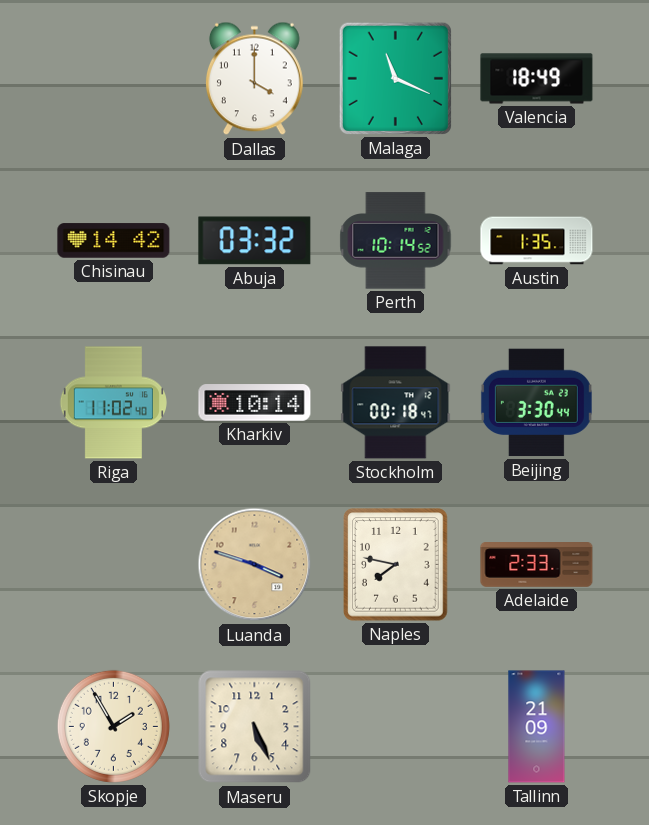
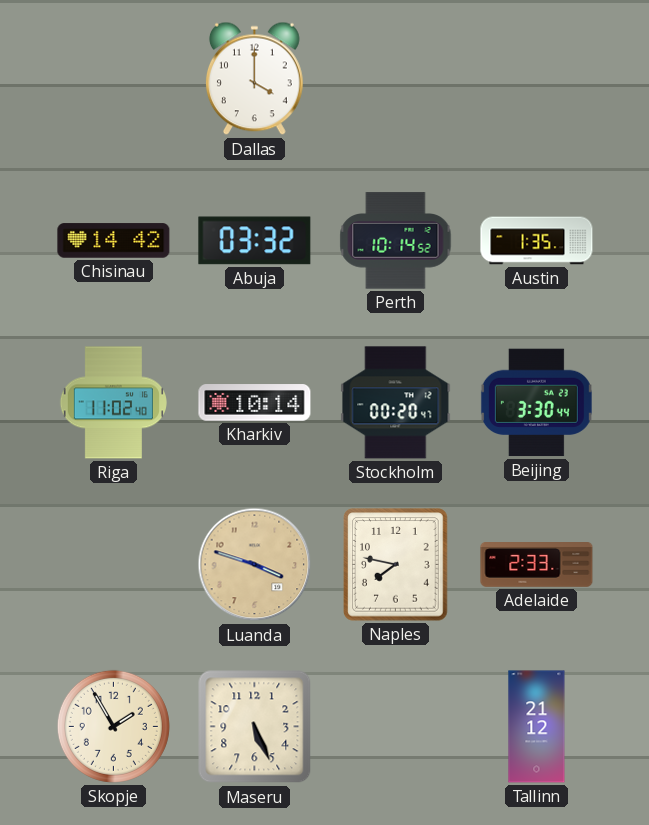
Malaga: 11:19 -> none (395, 78)
Valencia: 18:49 -> none (537, 79)
Stockholm: 00:18 -> 00:20 (396, 403)
Tallinn: 21:09 -> 21:12 (537, 727)
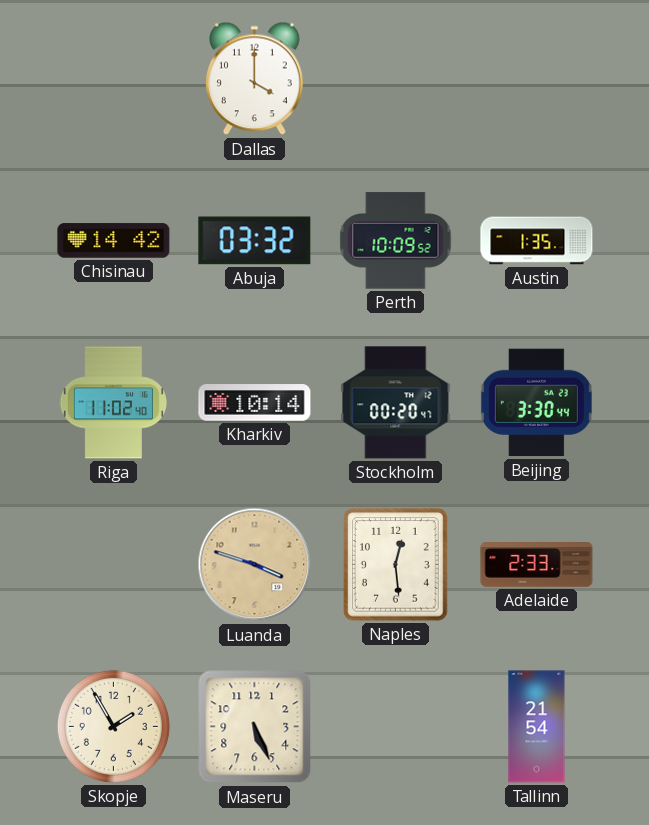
Perth: 10:14 -> 10:09 (396, 241)
Naples: 7:47 -> 12:29 (396, 565)
Tallinn: 21:12 -> 21:54 (537, 727)
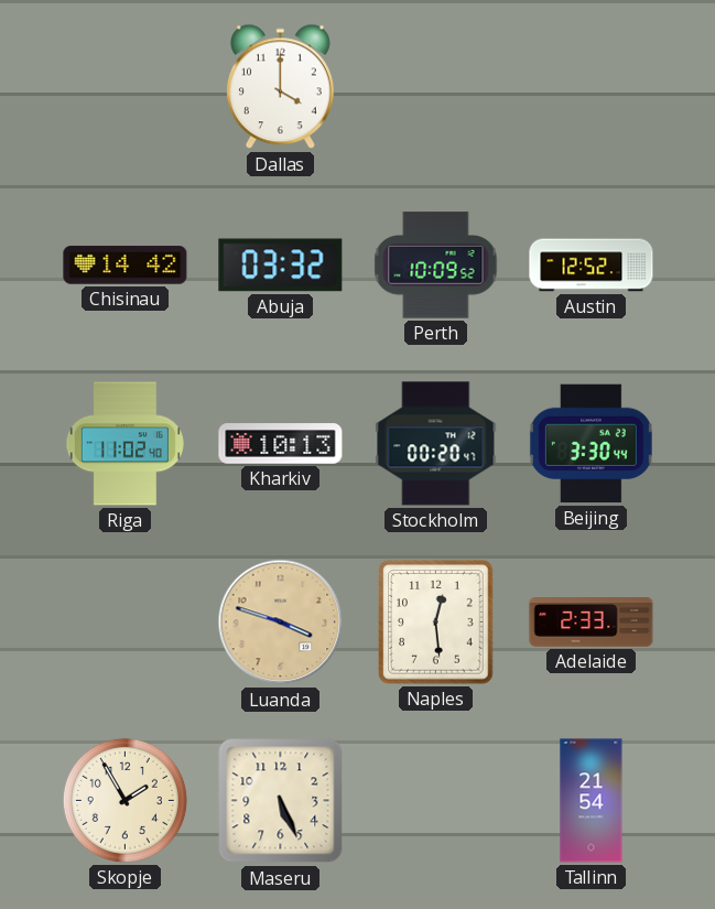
Austin: 1:35 -> 12:52 (592, 266)
Kharkiv: 10:14 -> 10:13 (281, 444)
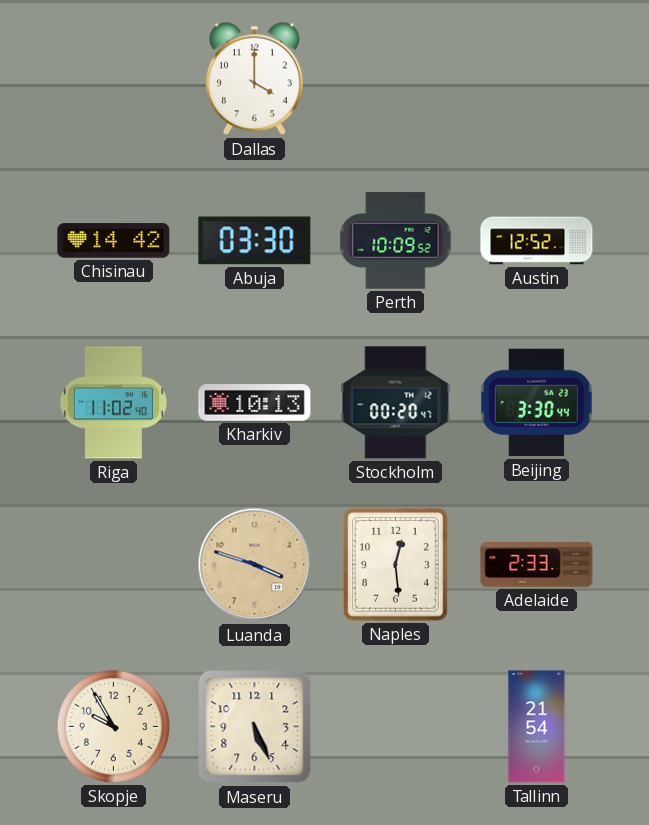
Abuja: 03:32 -> 03:30 (255, 241)
Skopje: 1:55 -> 9:55 (113, 726)
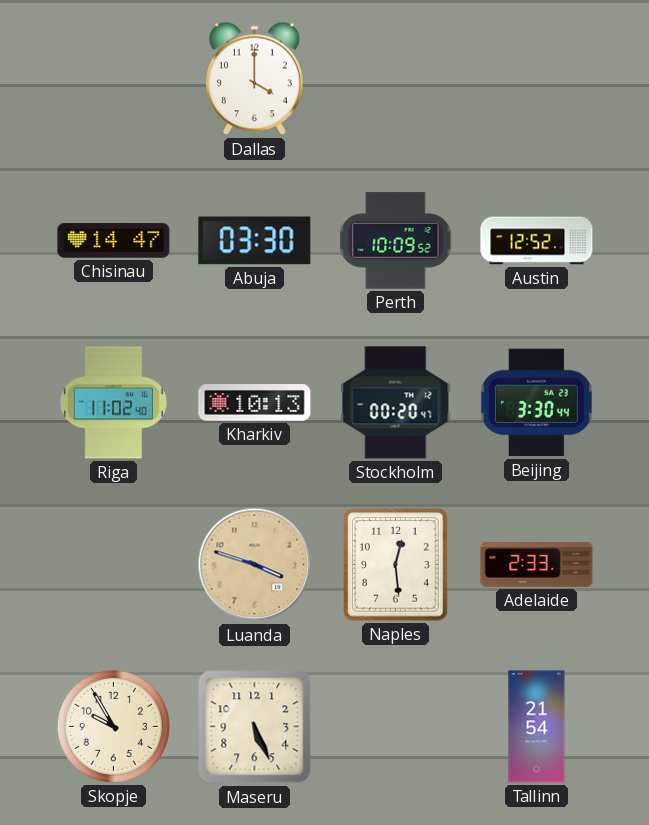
Chisinau: 14:42 -> 14:47 (114, 241)
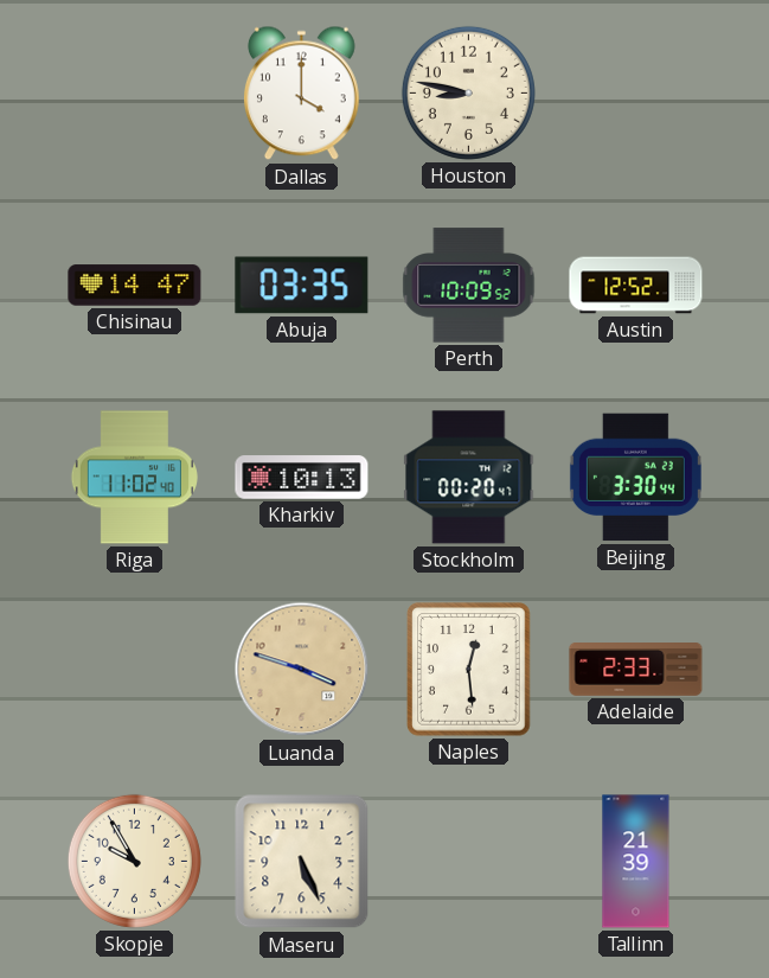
Houston: none -> 8:47 (468, 92)
Abuja: 03:30 -> 03:35 (302, 286)
Tallinn: 21:54 -> 21:39 (636, 862)
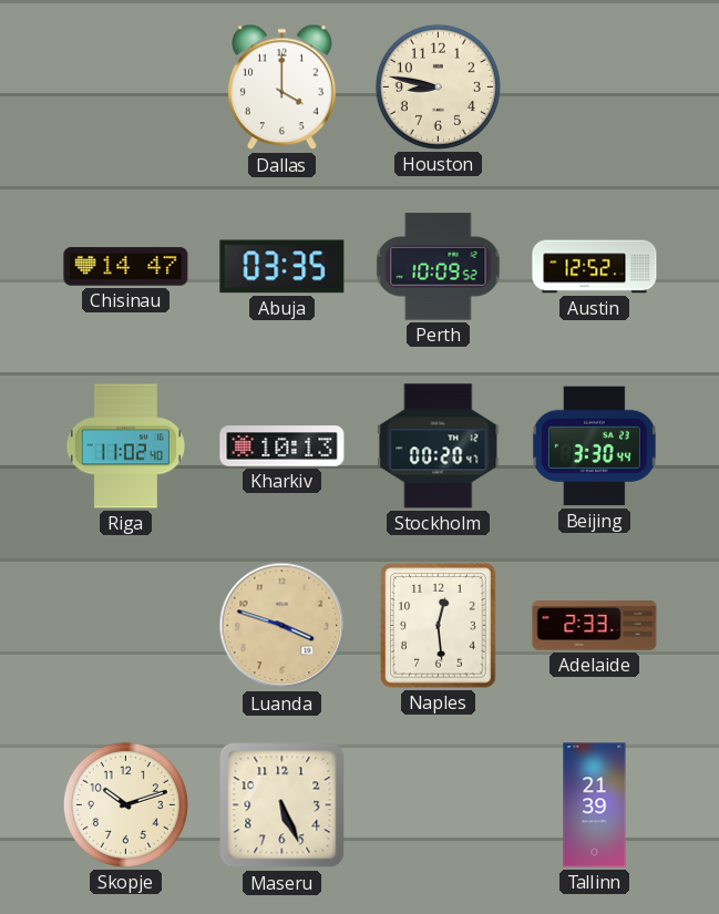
Skopje: 9:55 -> 10:12 (125, 804)
